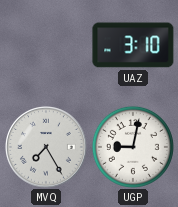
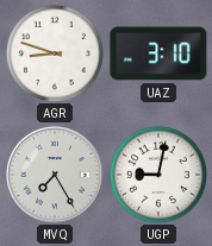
AGR: none -> 8:48 (55, 53)
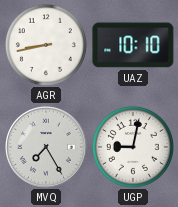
AGR: 8:48 -> 8:43 (46, 45)
UAZ: 3:10 -> 10:10 (133, 45)
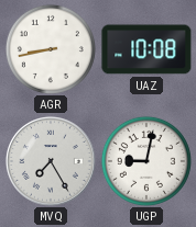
UAZ: 10:10 -> 10:08 (146, 49)
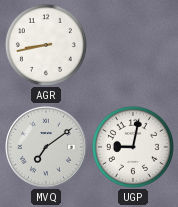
UAZ: 10:08 -> none (146, 49)
MVQ: 7:25 -> 7:09 (47, 148)
